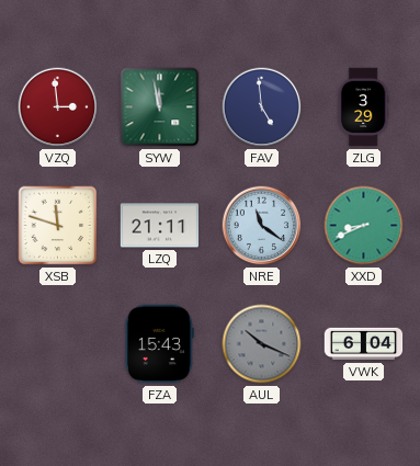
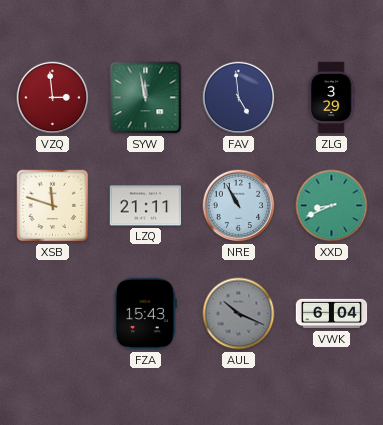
NRE: 11:21 -> 10:55 (239, 206)
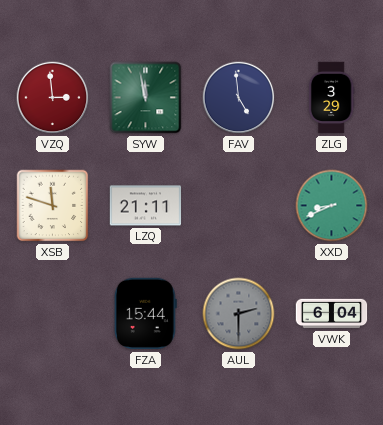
NRE: 10:55 -> none (239, 206)
FZA: 15:43 -> 15:44 (145, 314)
AUL: 10:19 -> 2:30 (239, 314)
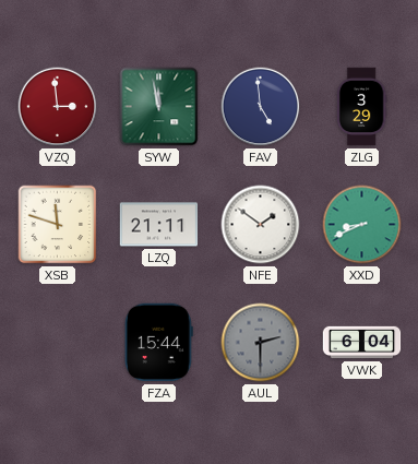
NFE: none -> 1:51 (261, 225)
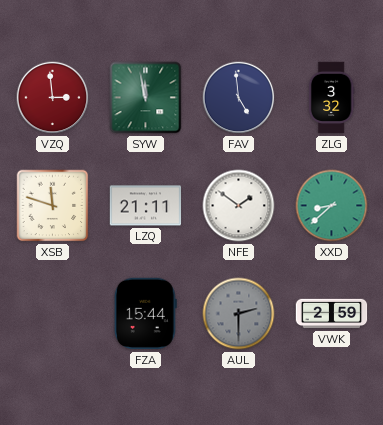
ZLG: 3:29 -> 3:32 (331, 98)
XXD: 8:41 -> 8:38 (332, 206)
VWK: 6:04 -> 2:59 (332, 314)
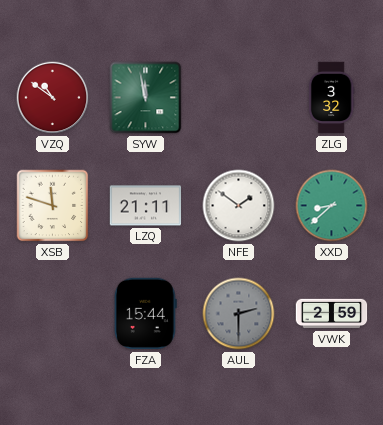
VZQ: 2:59 -> 10:51 (53, 98)
FAV: 4:59 -> none (239, 98)
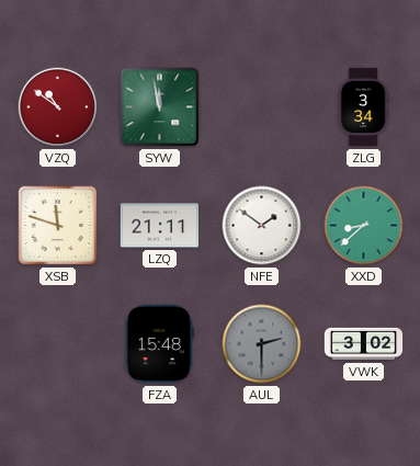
ZLG: 3:32 -> 3:34 (363, 107)
FZA: 15:44 -> 15:48 (159, 344)
VWK: 2:59 -> 3:02 (364, 344)
